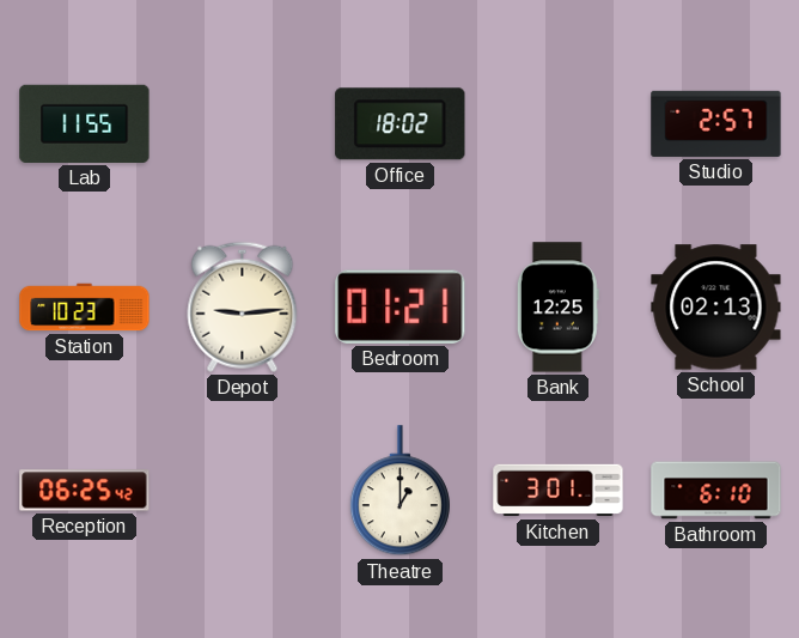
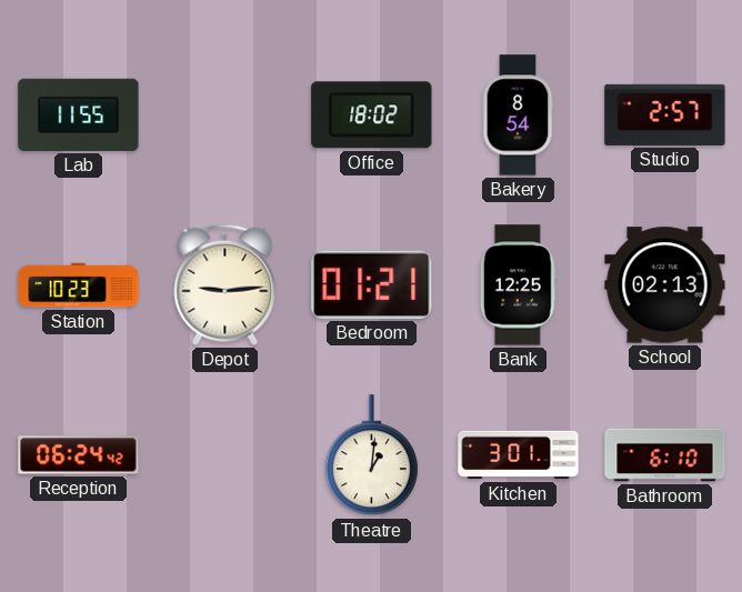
Bakery: none -> 8:54 (518, 116)
Reception: 06:25 -> 06:24 (79, 455)
Theatre: 1:00 -> 1:01 (371, 455)
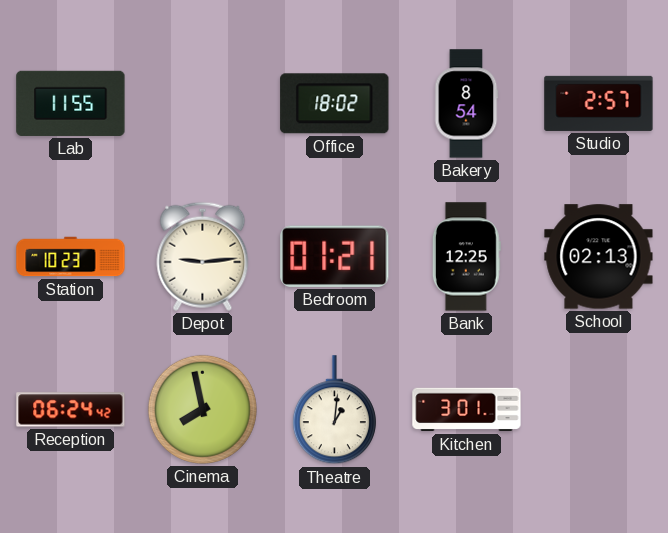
Cinema: none -> 7:58 (202, 409)
Bathroom: 6:10 -> none (665, 455)
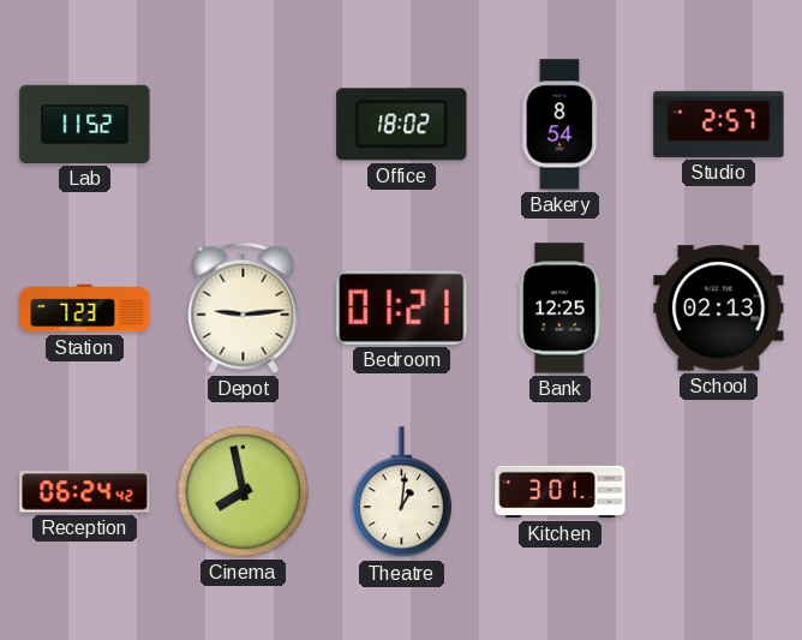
Lab: 11:55 -> 11:52 (85, 124)
Station: 10:23 -> 7:23 (85, 309)
